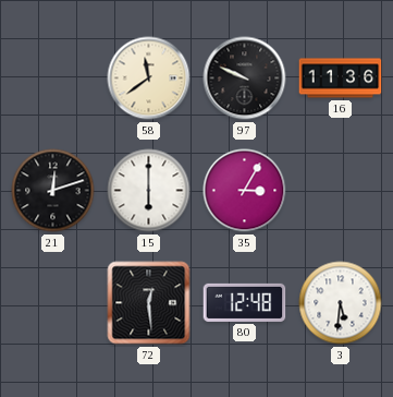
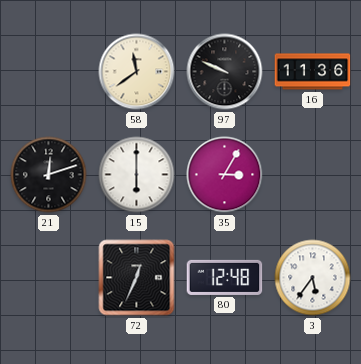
72: 12:29 -> 12:34 (137, 278)
3: 5:31 -> 5:36 (313, 278)
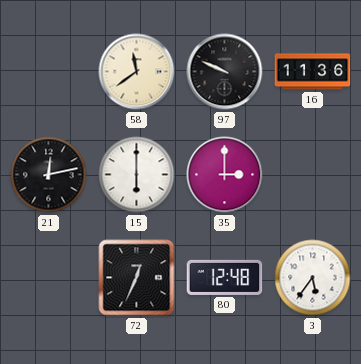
21: 12:12 -> 12:13 (49, 175)
35: 3:05 -> 3:00 (225, 175)
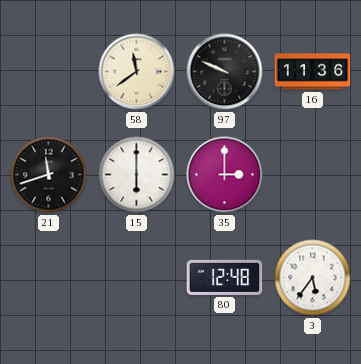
21: 12:13 -> 11:42 (49, 175)
72: 12:34 -> none (137, 278)
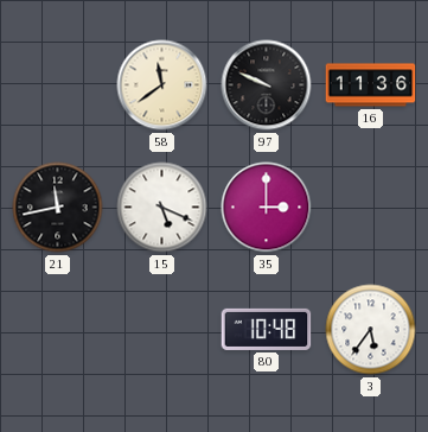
21: 11:42 -> 11:43 (58, 208)
15: 6:00 -> 5:19 (162, 208)
80: 12:48 -> 10:48 (267, 329)
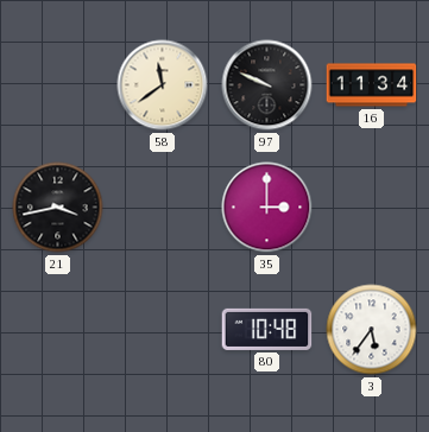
16: 11:36 -> 11:34 (372, 85)
21: 11:43 -> 3:43 (58, 208)
15: 5:19 -> none (162, 208)
